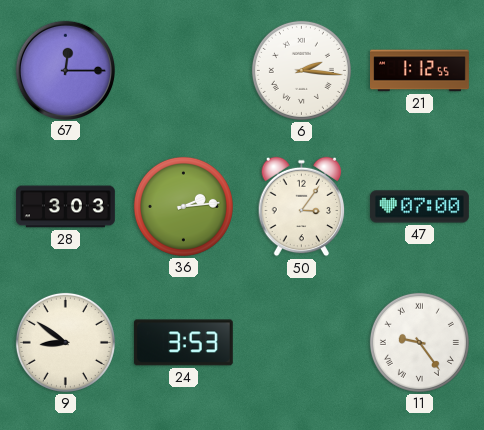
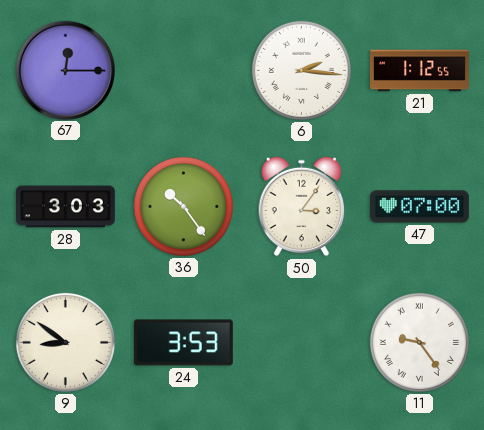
36: 2:14 -> 10:24 (183, 206)
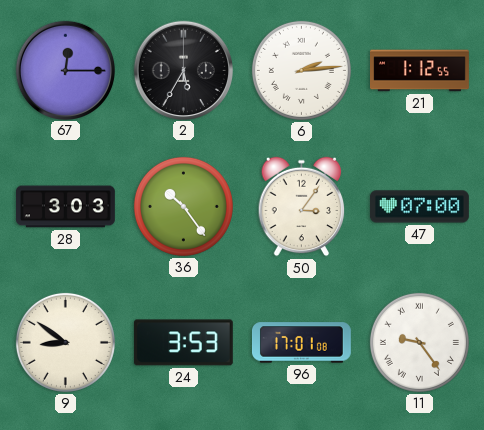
2: none -> 5:35 (183, 70)
6: 2:16 -> 2:14 (301, 70)
96: none -> 17:01 (301, 343)
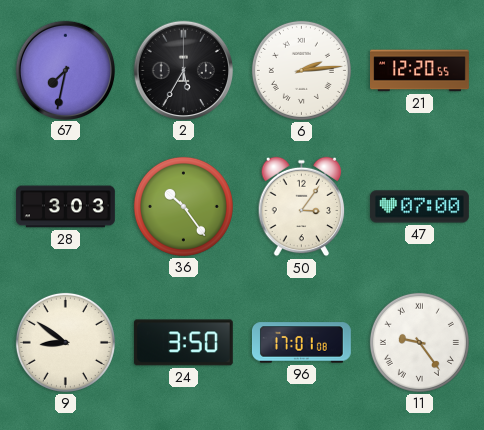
67: 12:15 -> 7:32 (65, 70)
21: 1:12 -> 12:20 (420, 71)
24: 3:53 -> 3:50 (183, 343)
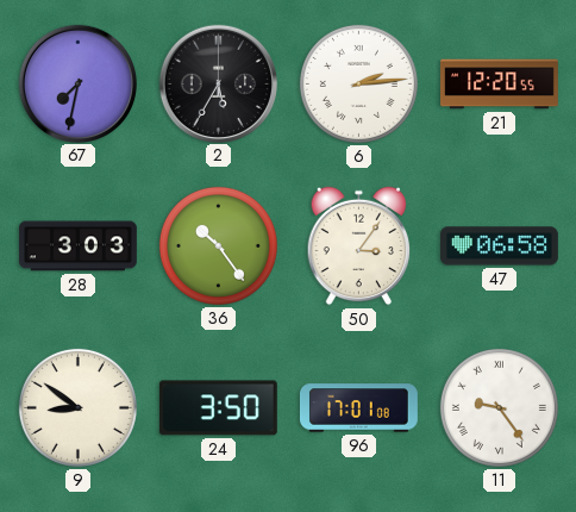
47: 07:00 -> 06:58 (499, 246)
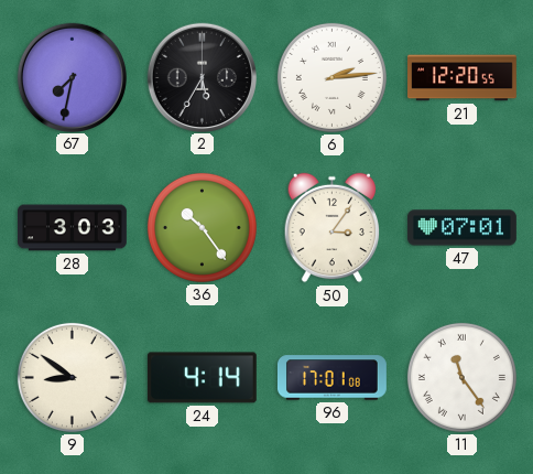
47: 06:58 -> 07:01 (461, 228)
24: 3:50 -> 4:14 (202, 378)
11: 9:24 -> 11:24 (461, 377)
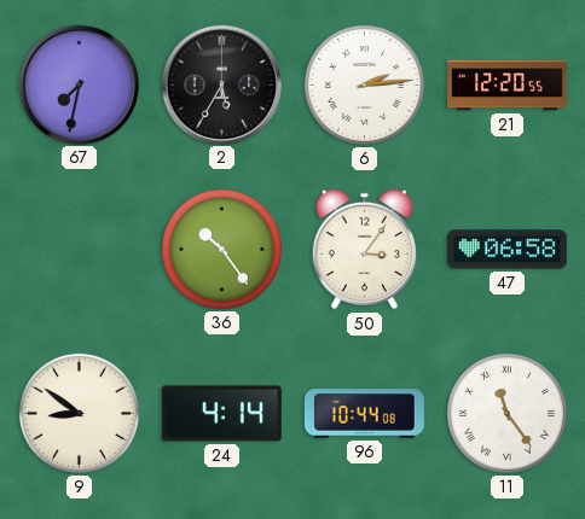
28: 3:03 -> none (73, 228)
47: 07:01 -> 06:58 (506, 250)
96: 17:01 -> 10:44 (364, 414)
